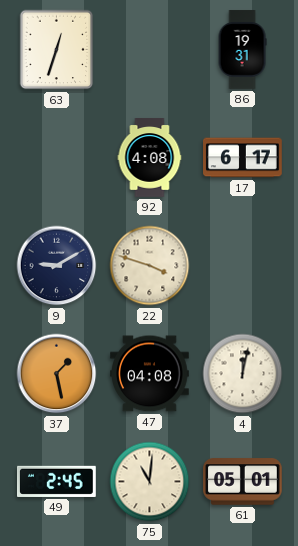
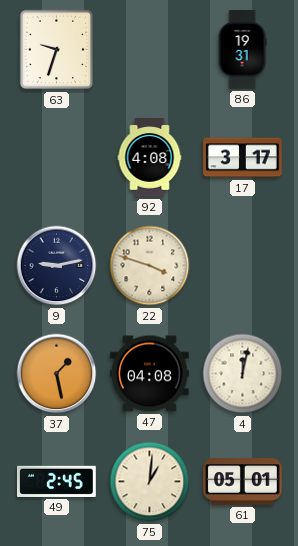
63: 12:33 -> 9:33 (57, 50)
17: 6:17 -> 3:17 (243, 158)
9: 9:10 -> 9:13 (57, 266)
75: 11:01 -> 1:01 (150, 482)
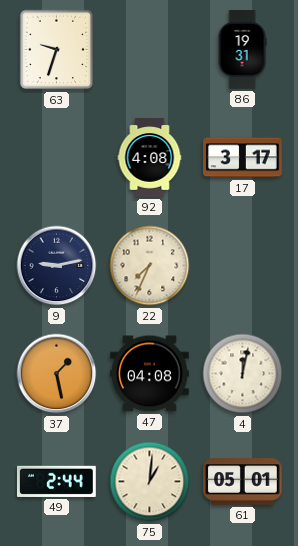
22: 3:48 -> 7:34 (150, 266)
49: 2:45 -> 2:44 (57, 481)
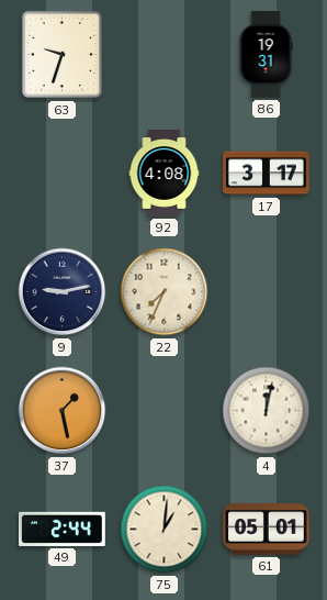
47: 04:08 -> none (150, 374)
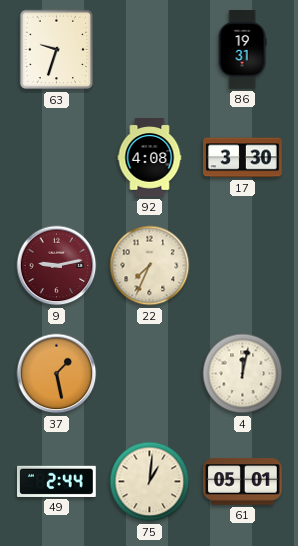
17: 3:17 -> 3:30 (243, 158)
9 dial: navy -> burgundy (57, 266)
